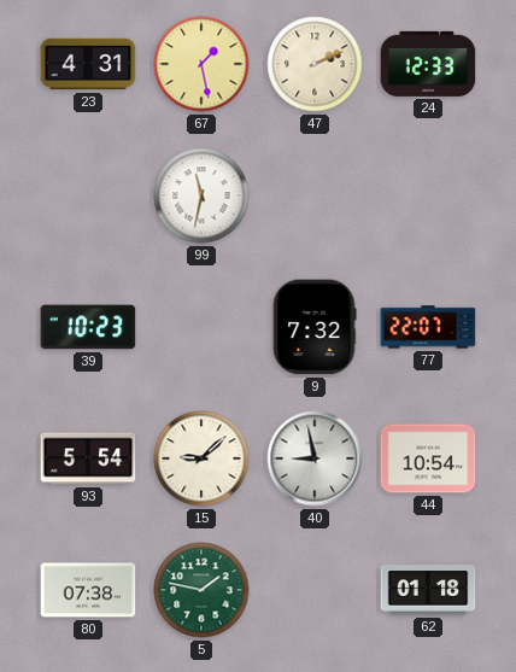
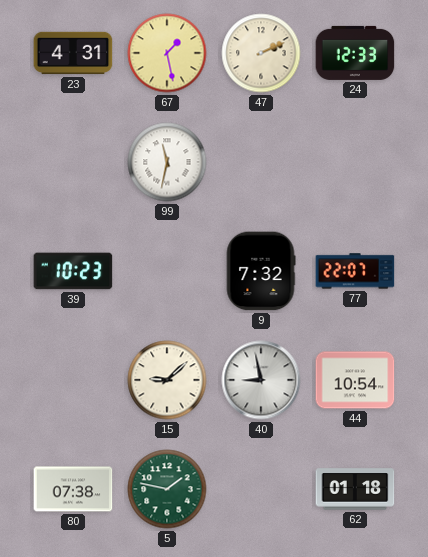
93: 5:54 -> none (88, 458)
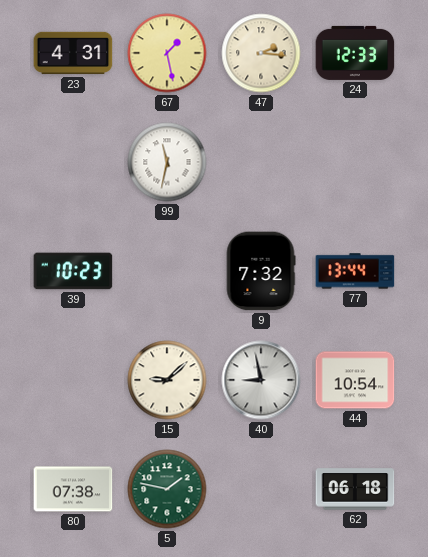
47: 2:11 -> 2:16 (261, 53)
77: 22:07 -> 13:44 (355, 271)
62: 01:18 -> 06:18 (355, 489)
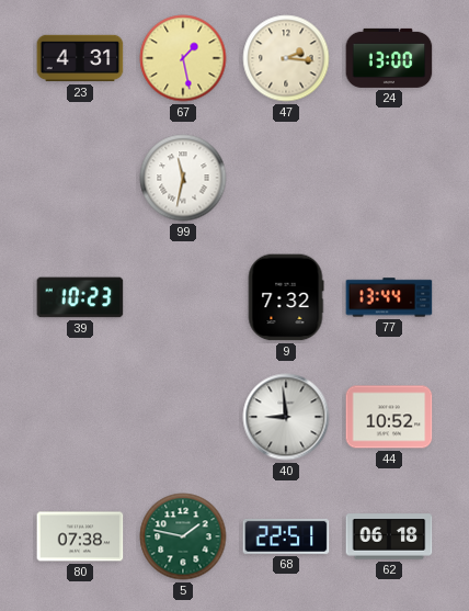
24: 12:33 -> 13:00 (389, 58)
15: 9:08 -> none (167, 380)
40: 8:58 -> 8:59 (286, 417)
44: 10:54 -> 10:52 (389, 417)
68: none -> 22:51 (286, 536)
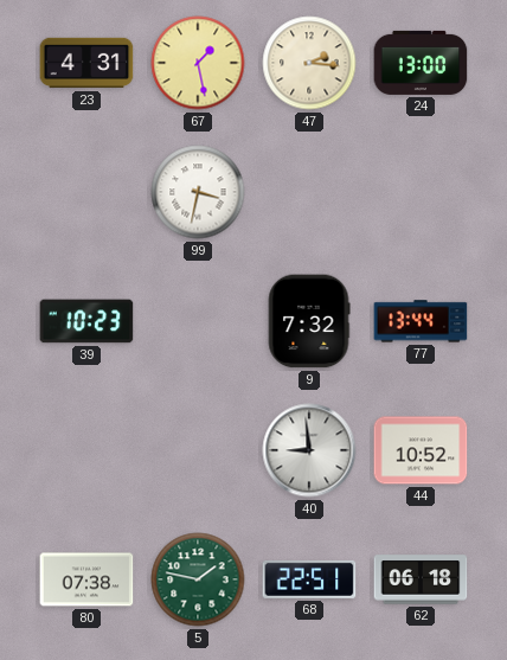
99: 11:32 -> 3:32 (198, 192)
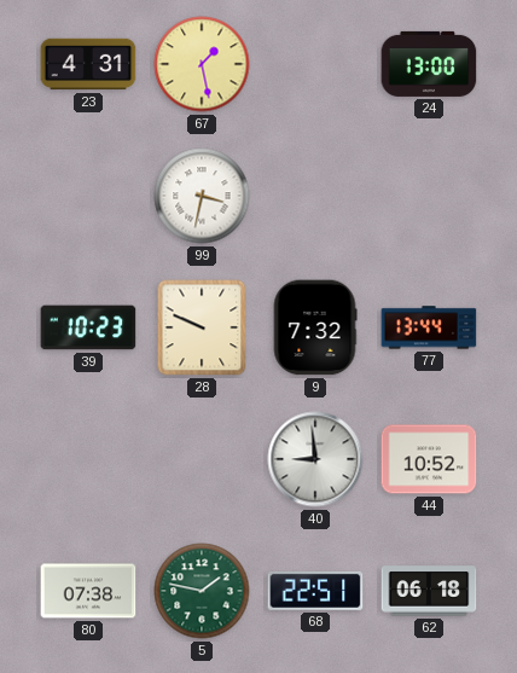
47: 2:16 -> none (309, 63)
28: none -> 9:49 (202, 327)
